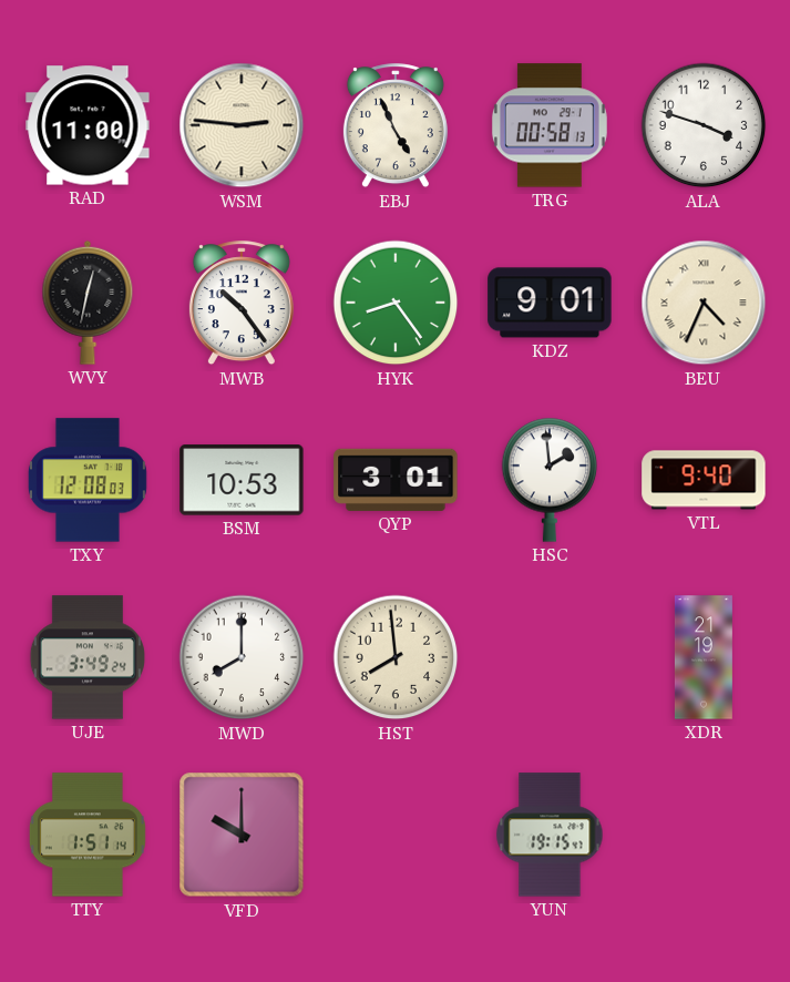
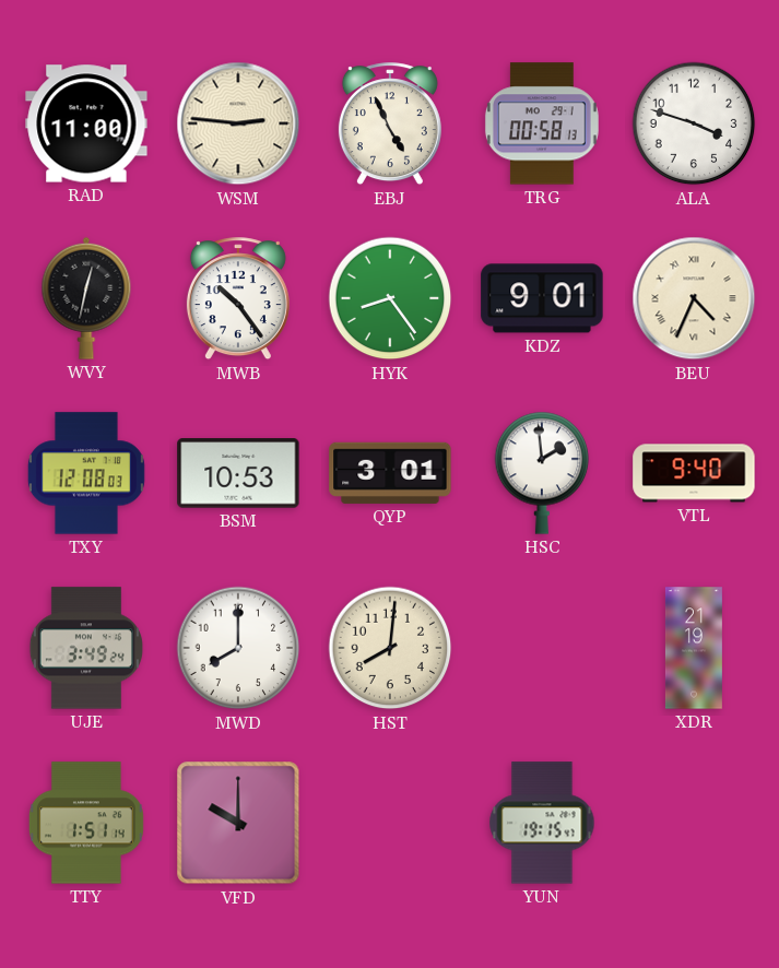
HST: 7:59 -> 8:01 (390, 648)
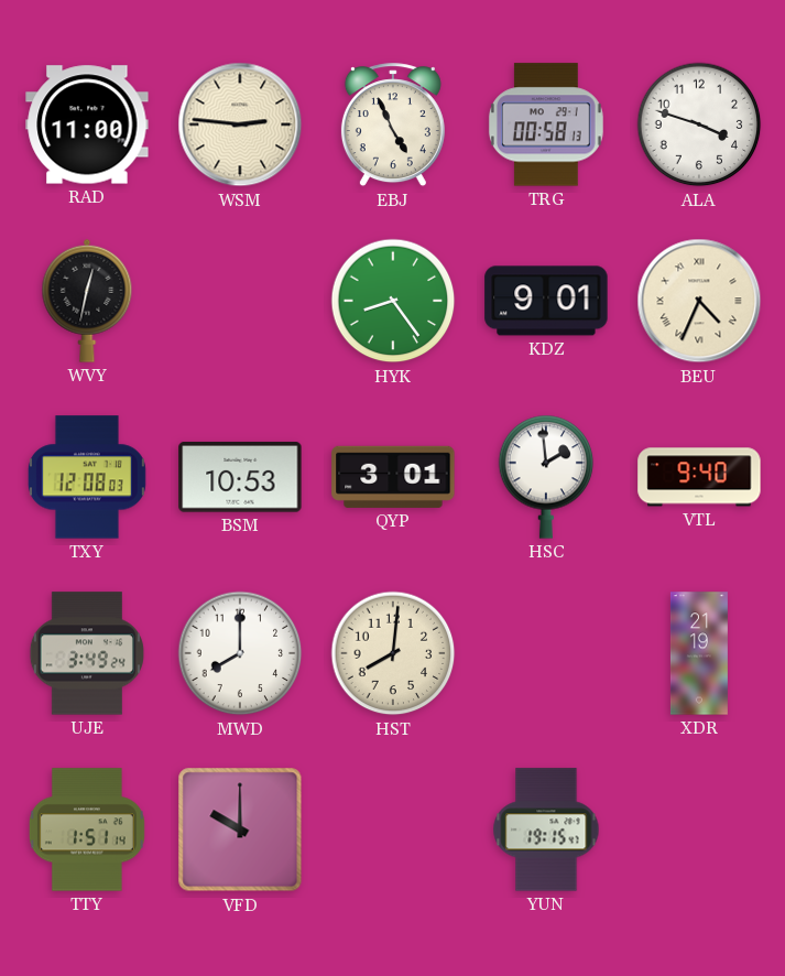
MWB: 10:24 -> none (238, 299)
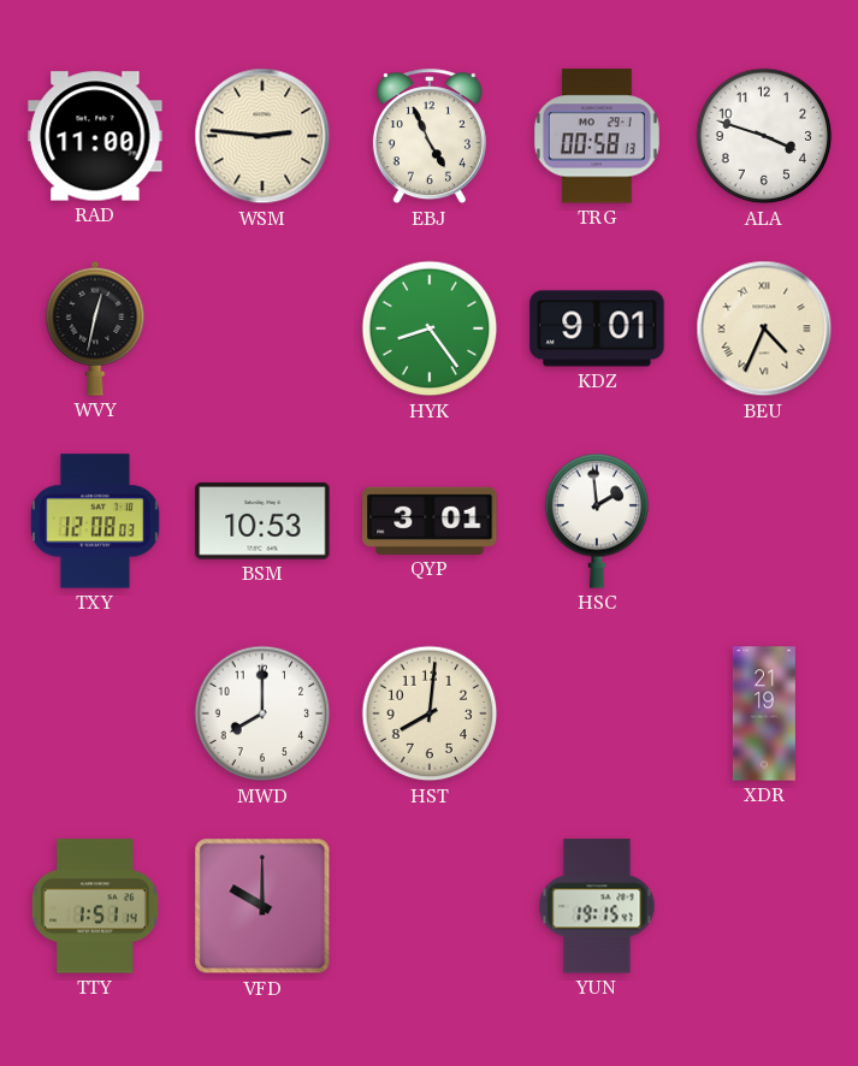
VTL: 9:40 -> none (699, 477)
UJE: 3:49 -> none (87, 653)
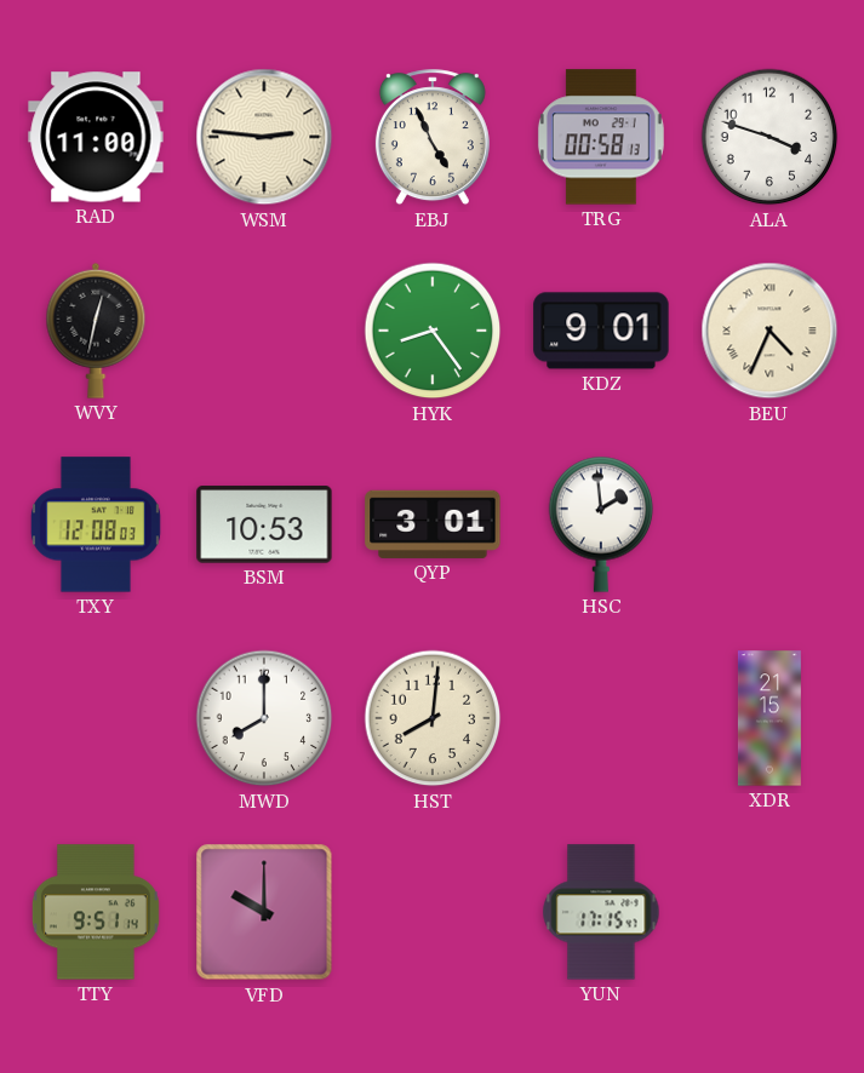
XDR: 21:19 -> 21:15 (769, 718)
TTY: 1:51 -> 9:51 (96, 912)
YUN: 19:15 -> 17:15 (601, 912)
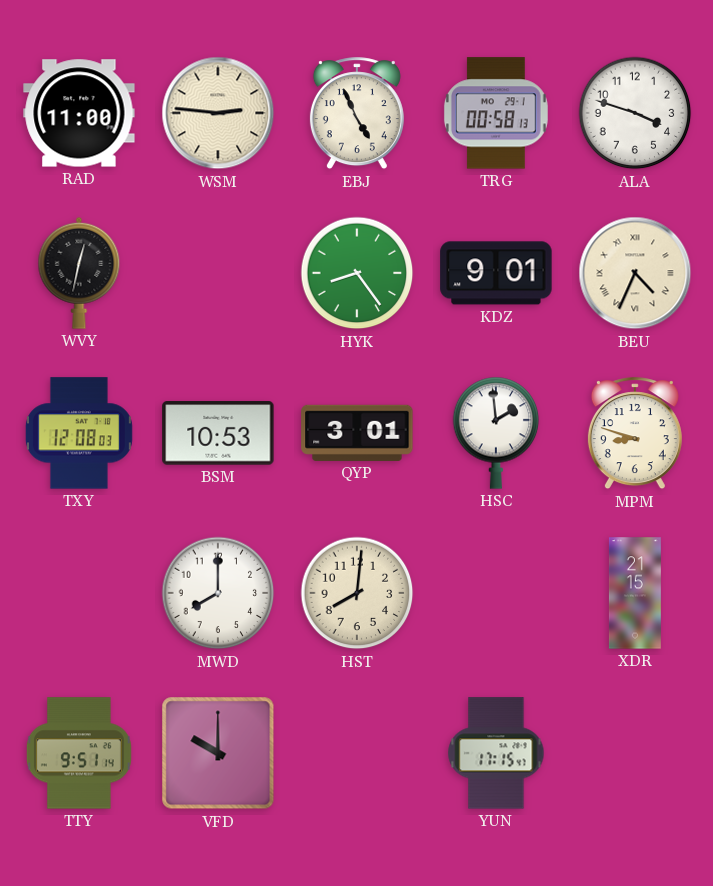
MPM: none -> 8:48 (635, 434)
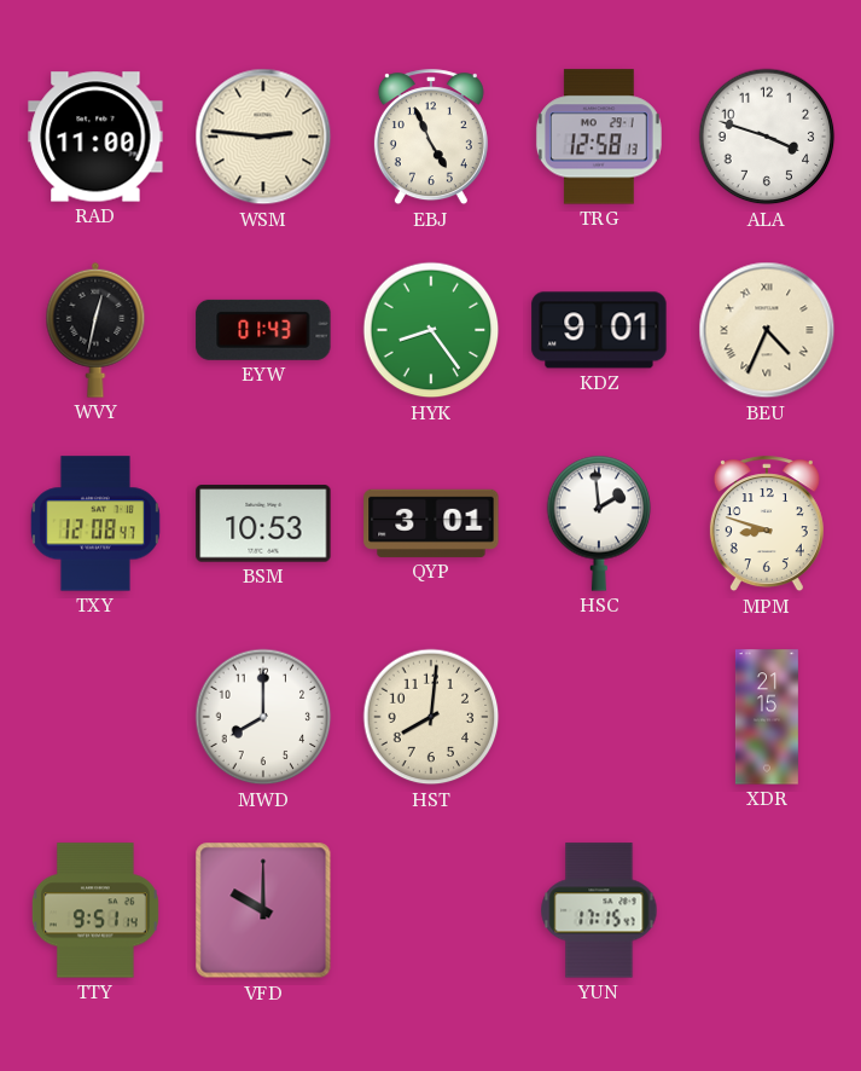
TRG: 00:58 -> 12:58 (599, 137)
EYW: none -> 01:43 (263, 330)
TXY: 12:08:03 -> 12:08:47 (95, 523)
